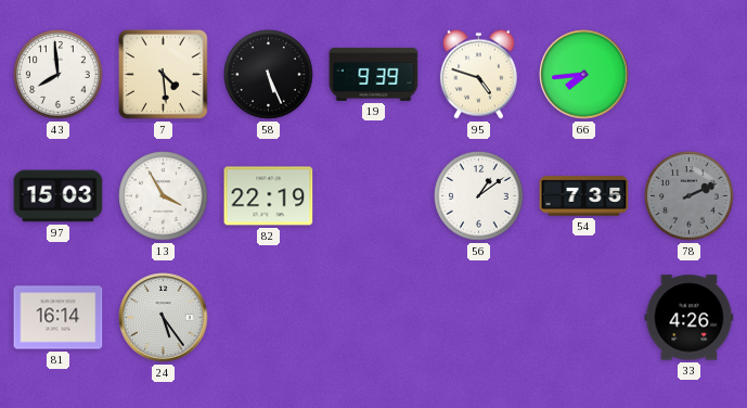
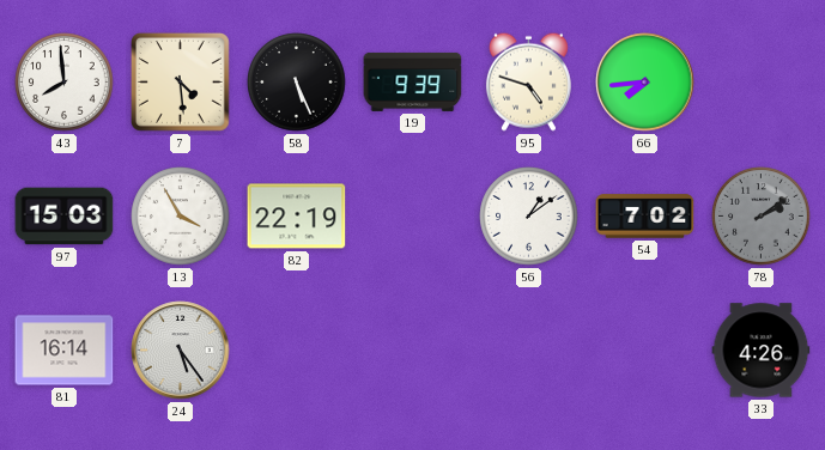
54: 7:35 -> 7:02 (645, 217)
78: 2:11 -> 2:09 (762, 217)
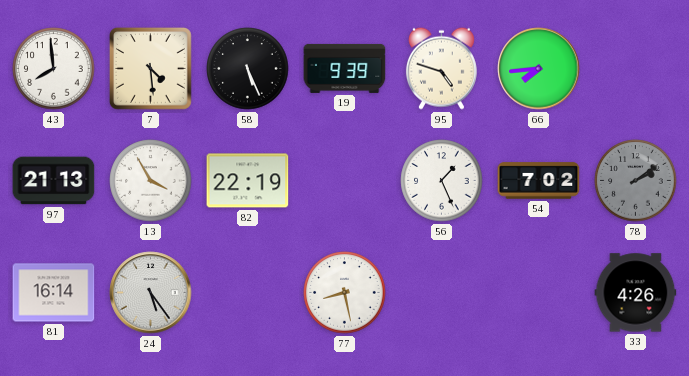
97: 15:03 -> 21:13 (54, 181)
56: 1:09 -> 1:26 (442, 181)
77: none -> 8:28 (345, 293)
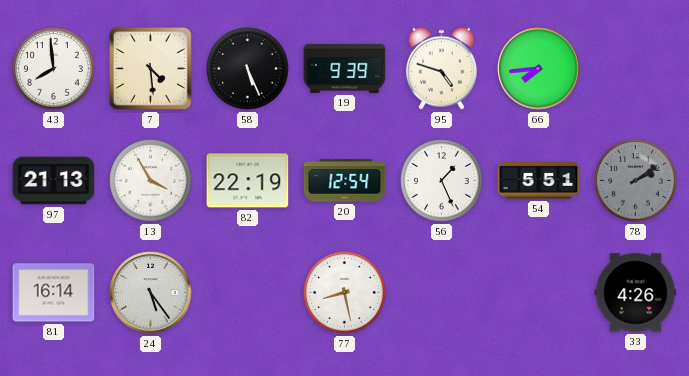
20: none -> 12:54 (345, 181)
54: 7:02 -> 5:51 (539, 181)
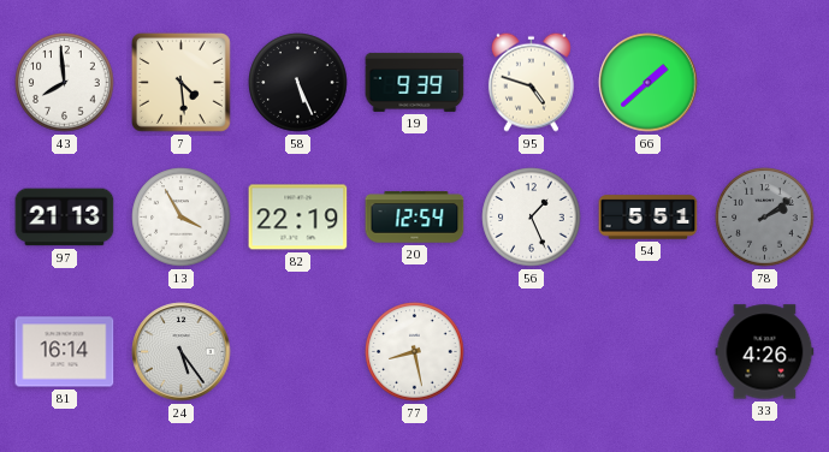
66: 7:44 -> 1:38 (649, 83)
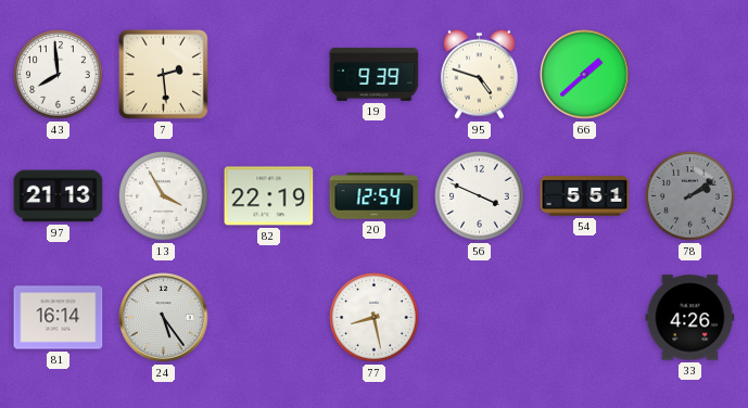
7: 4:29 -> 2:29 (163, 74)
58: 5:26 -> none (298, 83)
56: 1:26 -> 3:49 (480, 196)
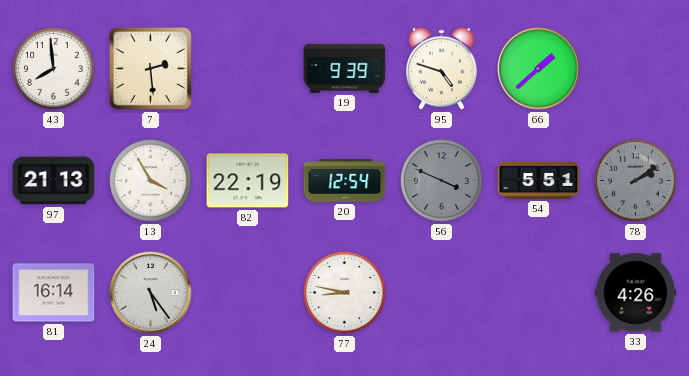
56 dial: white -> grey (442, 181)
77: 8:28 -> 8:47 (345, 293)
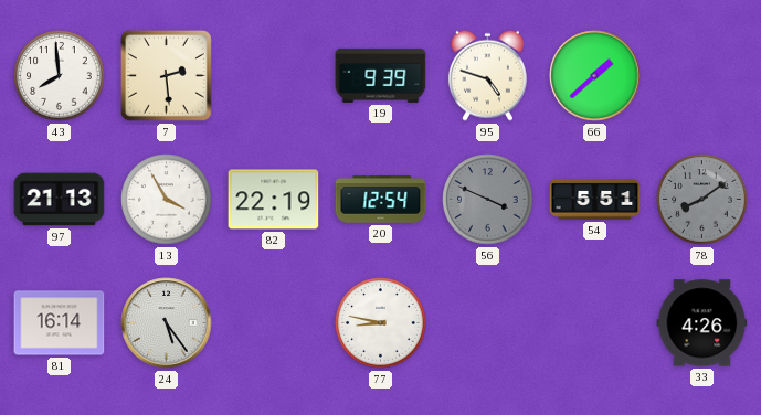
78: 2:09 -> 8:09 (702, 200)
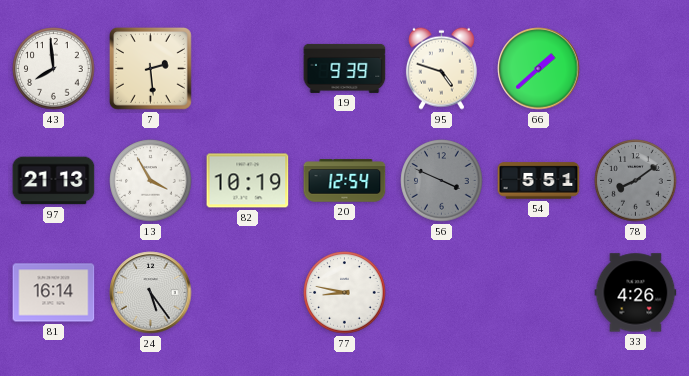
82: 22:19 -> 10:19 (248, 181)
